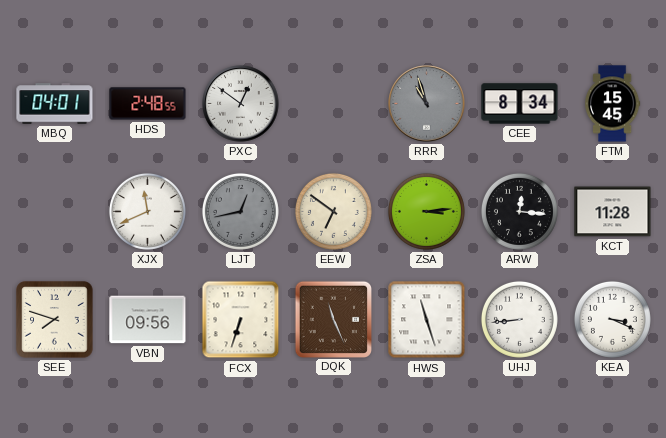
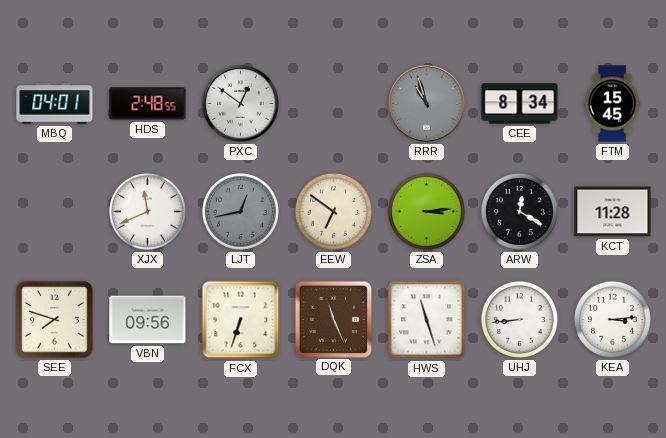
ARW: 12:16 -> 12:20 (519, 211)
KEA: 3:19 -> 3:14 (612, 319)
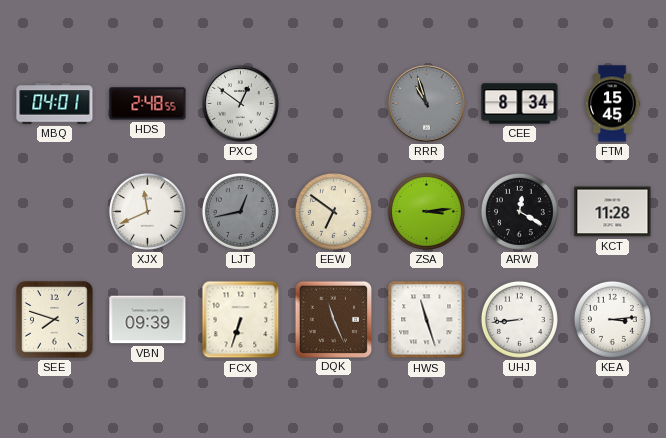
VBN: 09:56 -> 09:39 (148, 320)
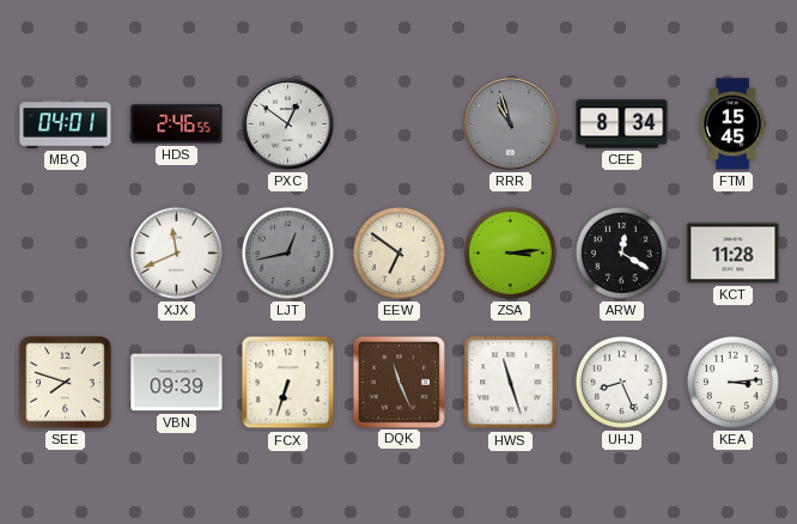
HDS: 2:48 -> 2:46 (177, 124)
UHJ: 8:44 -> 8:26 (621, 382)
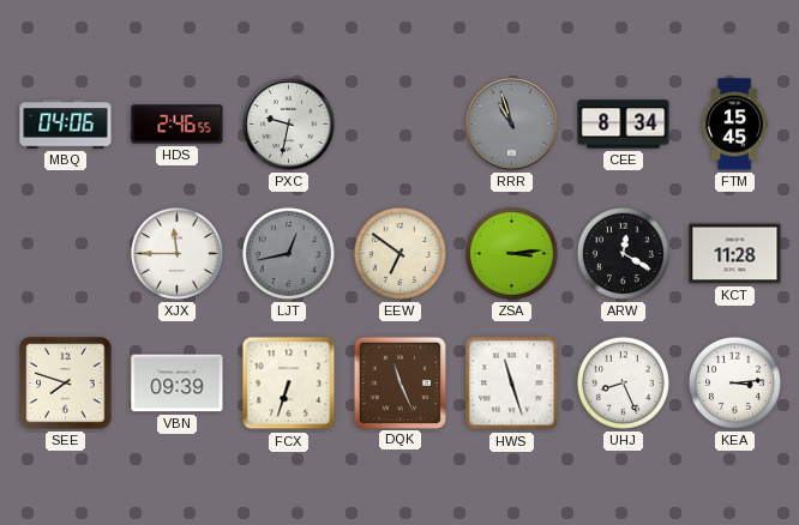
MBQ: 04:01 -> 04:06 (66, 125)
PXC: 12:51 -> 9:32 (289, 125)
XJX: 11:41 -> 11:45 (176, 253)
